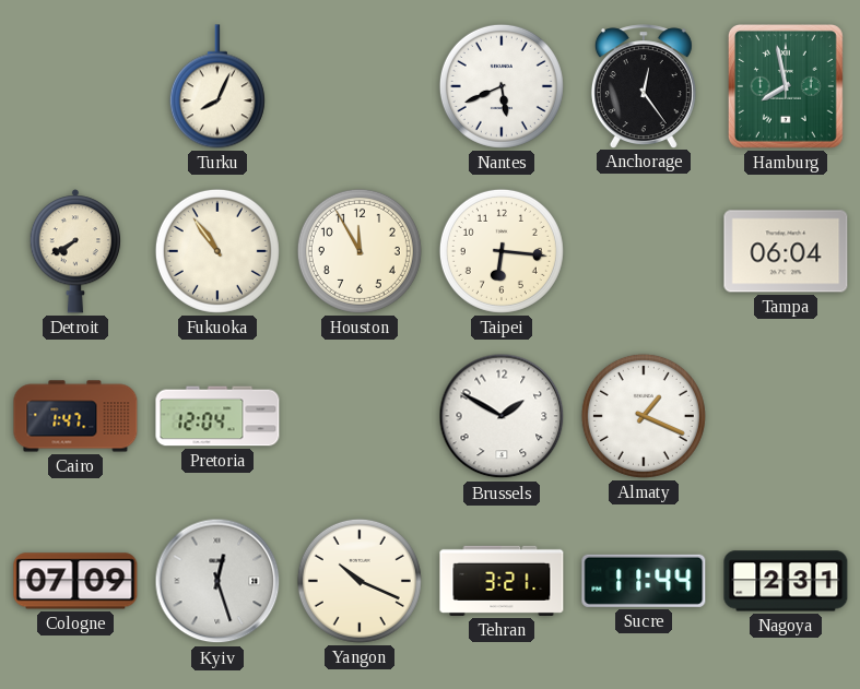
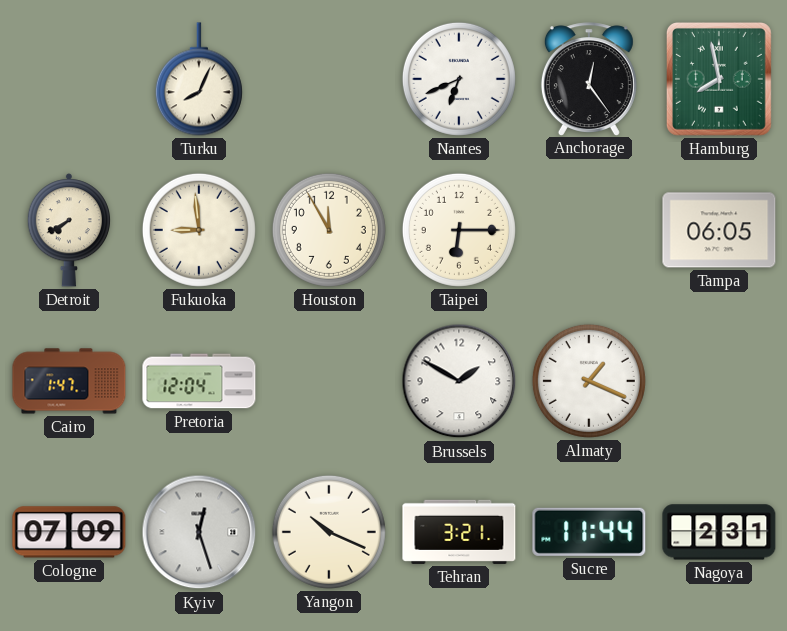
Nantes: 5:41 -> 6:41 (459, 79)
Fukuoka: 10:54 -> 8:59 (199, 230)
Taipei: 6:16 -> 6:15 (459, 230)
Tampa: 06:04 -> 06:05 (719, 230)
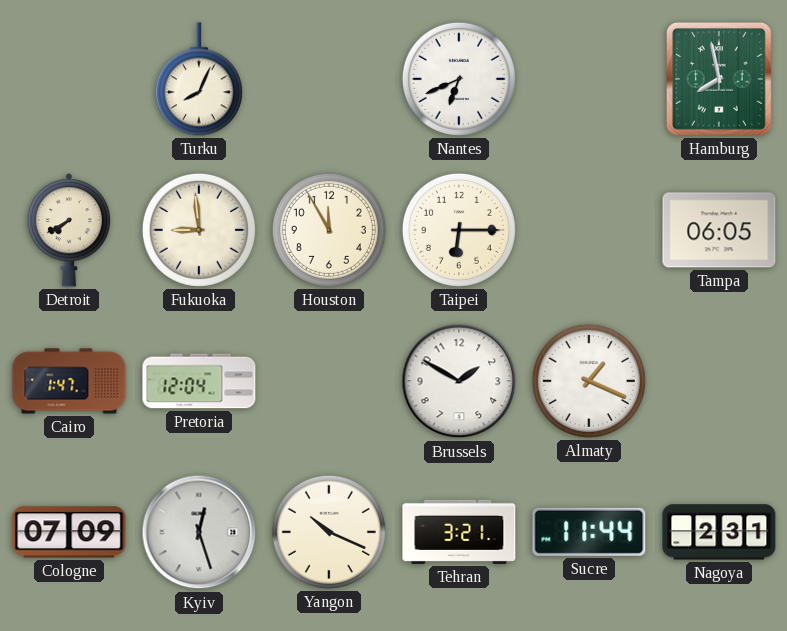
Anchorage: 12:24 -> none (589, 79)
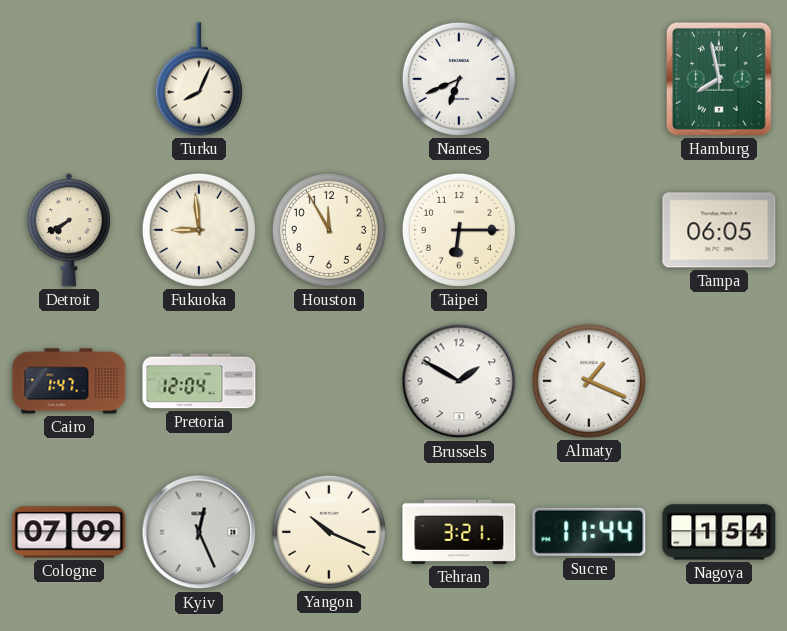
Kyiv: 12:27 -> 12:26 (199, 532)
Nagoya: 2:31 -> 1:54 (719, 532)
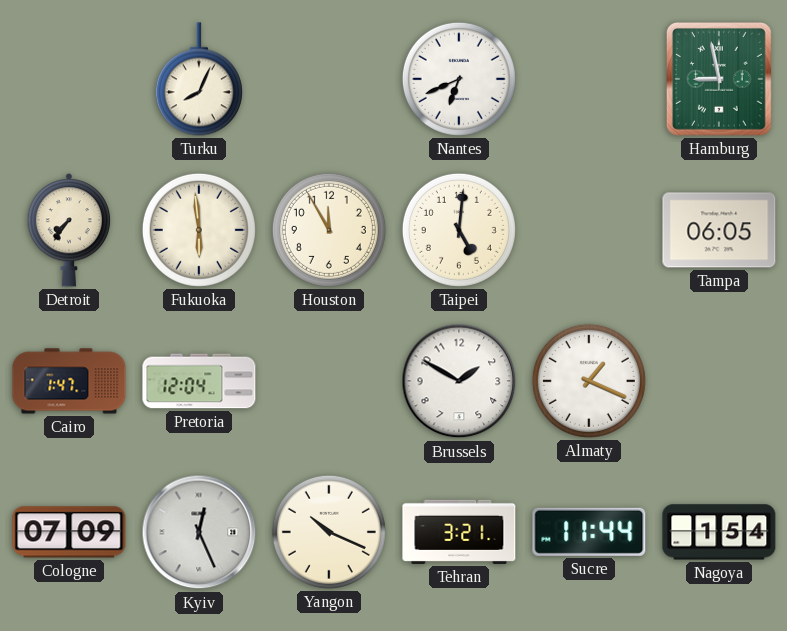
Hamburg: 7:58 -> 8:58 (719, 79)
Detroit: 7:40 -> 7:36 (68, 230)
Fukuoka: 8:59 -> 5:59 (199, 230)
Taipei: 6:15 -> 5:01 (459, 230)
